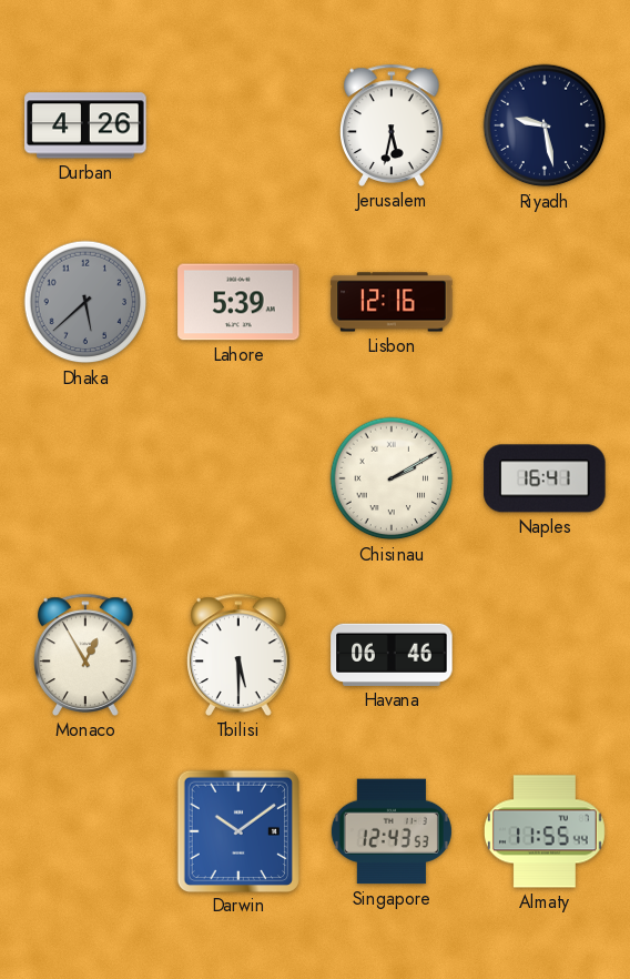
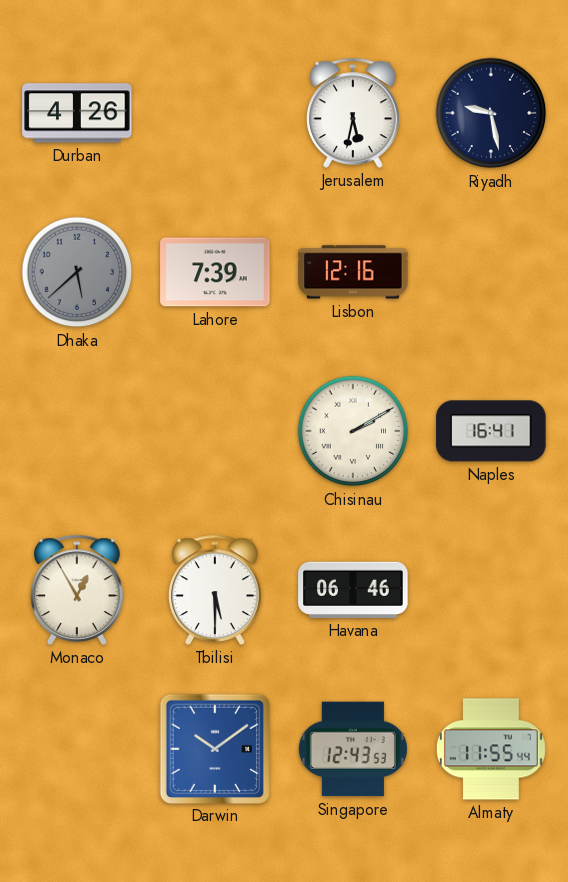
Lahore: 5:39 -> 7:39 (215, 272)
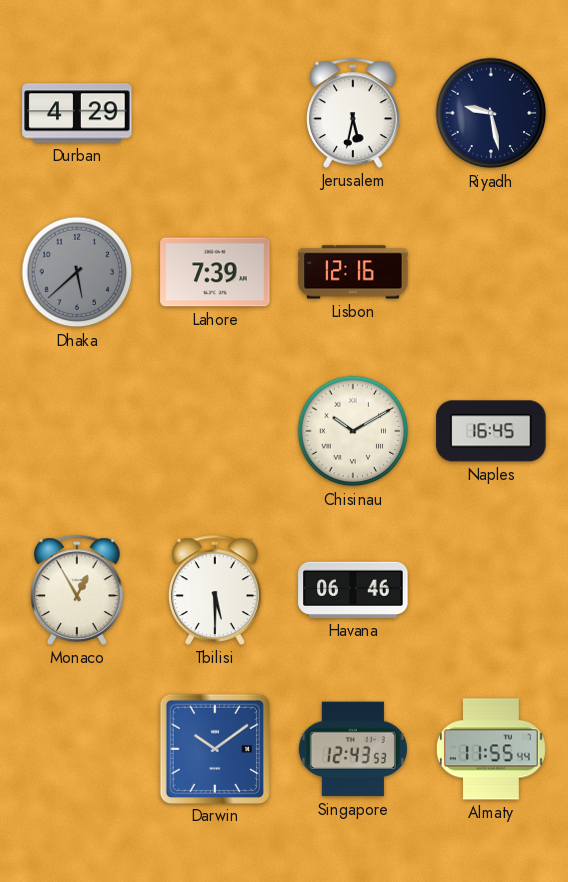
Durban: 4:26 -> 4:29 (77, 113)
Chisinau: 2:10 -> 10:10 (353, 431)
Naples: 16:41 -> 16:45 (491, 431)
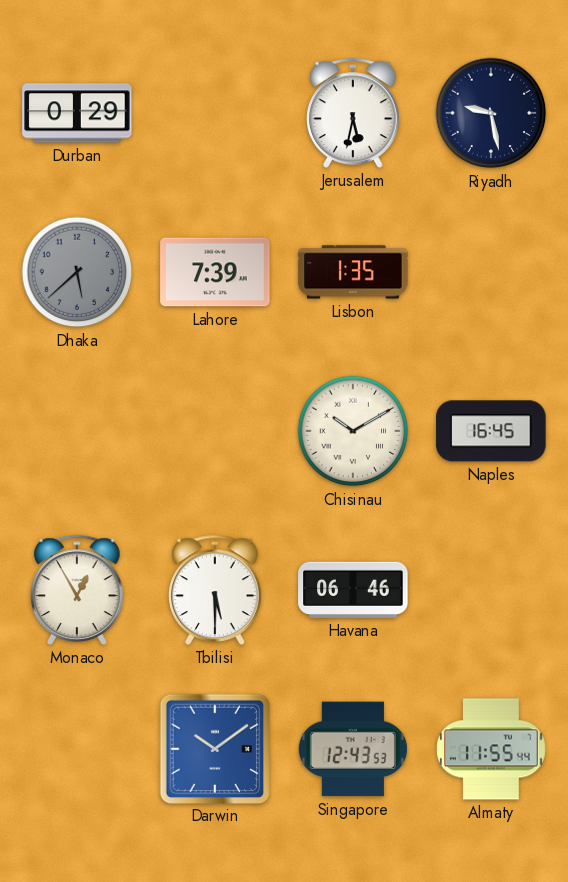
Durban: 4:29 -> 0:29 (77, 113)
Lisbon: 12:16 -> 1:35 (353, 272)
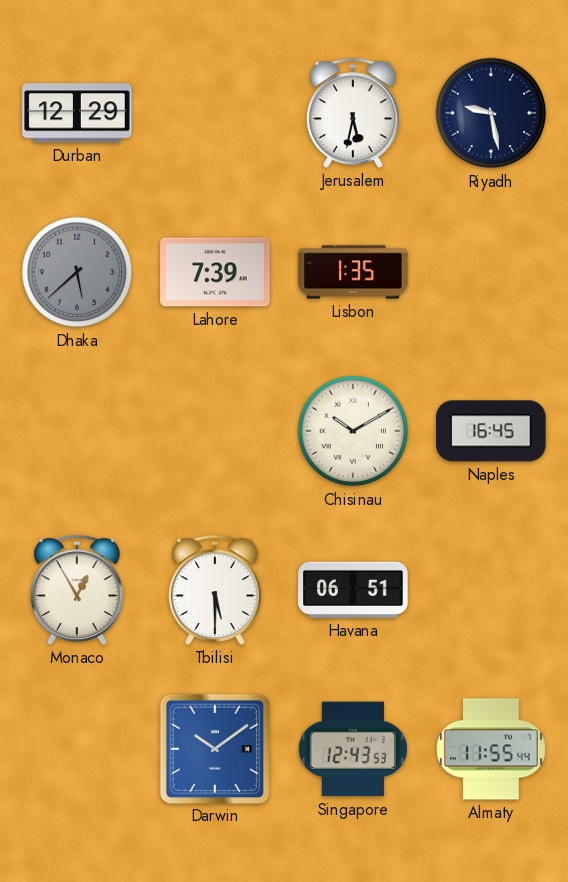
Durban: 0:29 -> 12:29 (77, 113)
Havana: 06:46 -> 06:51 (353, 590)
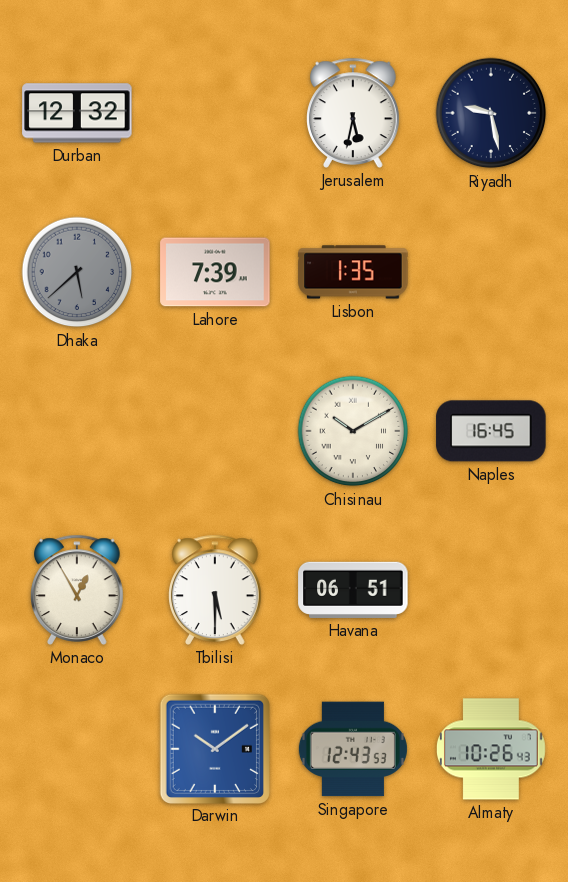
Durban: 12:29 -> 12:32 (77, 113)
Almaty: 11:55 -> 10:26 (491, 749)
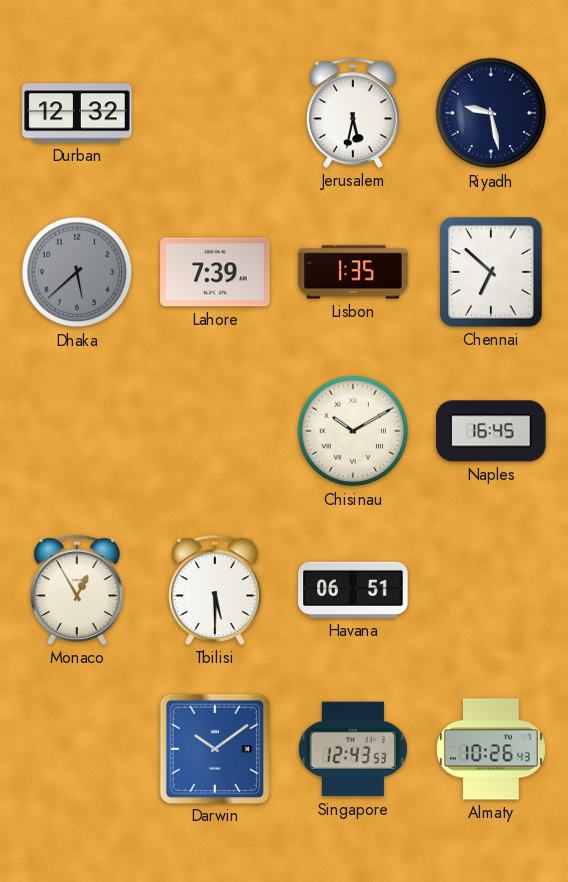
Chennai: none -> 6:52 (491, 272)
